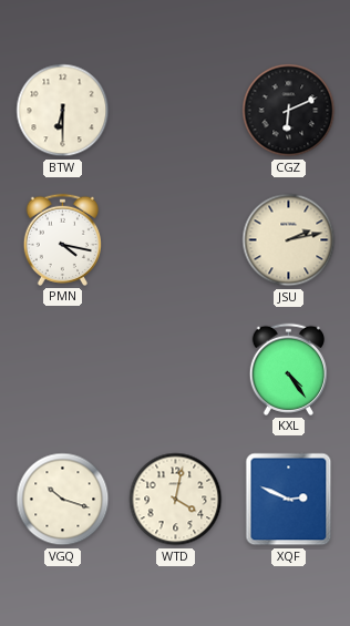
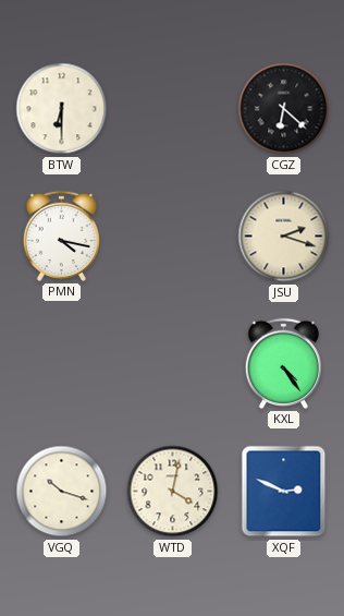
CGZ: 6:11 -> 6:22 (284, 109)
JSU: 2:13 -> 2:18 (284, 237)
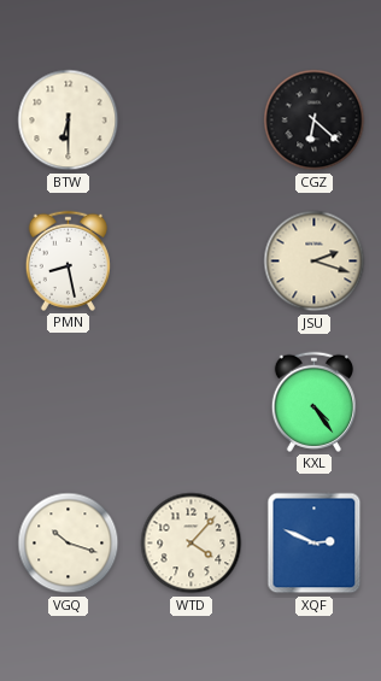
PMN: 4:17 -> 8:28 (68, 260)
WTD: 4:02 -> 4:07 (192, 544)
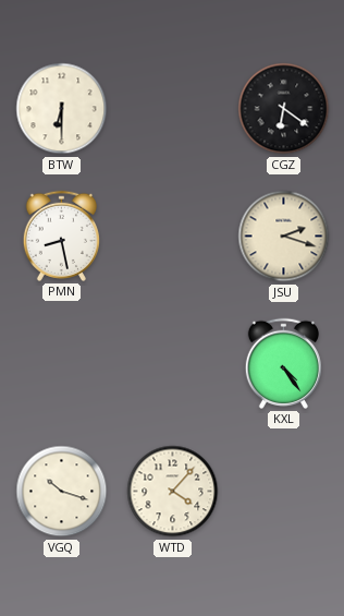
CGZ: 6:22 -> 6:21 (284, 109)
XQF: 2:49 -> none (315, 544)
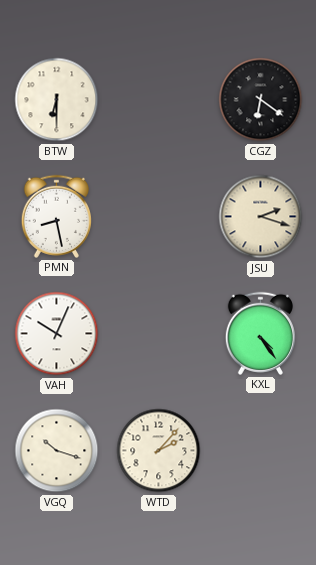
VAH: none -> 10:04 (57, 334)
WTD: 4:07 -> 2:07 (159, 451)
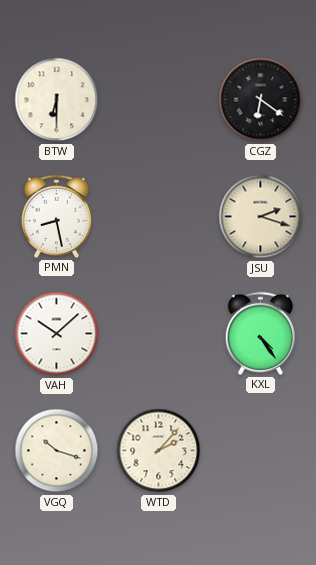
VAH: 10:04 -> 10:08 (57, 334)
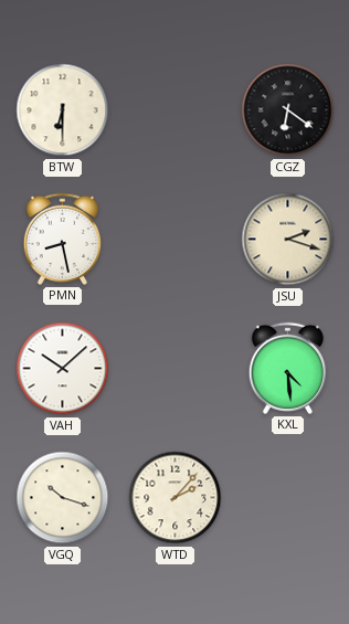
KXL: 4:24 -> 4:29 (287, 368)
